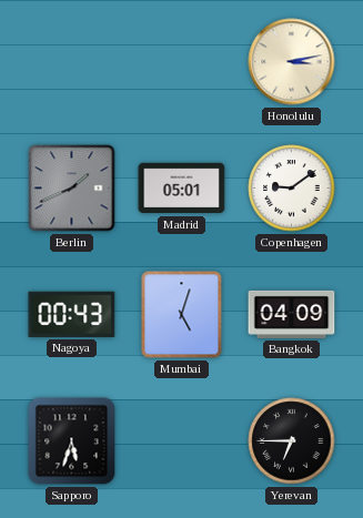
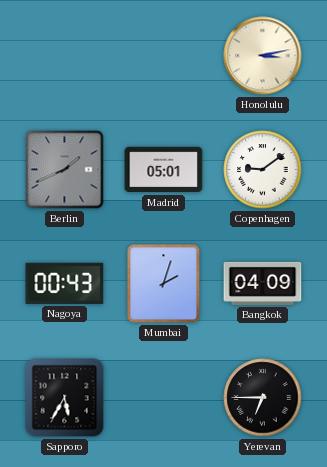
Mumbai: 5:03 -> 2:03 (164, 284)
Sapporo: 5:33 -> 5:35 (65, 398)
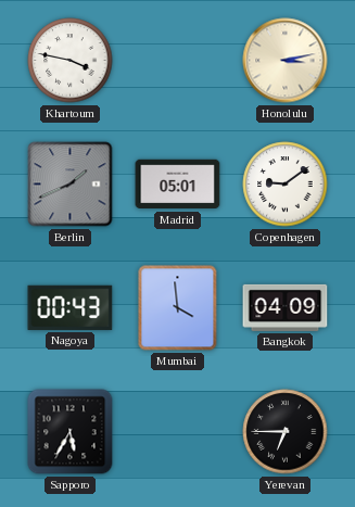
Khartoum: none -> 3:47 (71, 61)
Mumbai: 2:03 -> 3:59 (178, 308)
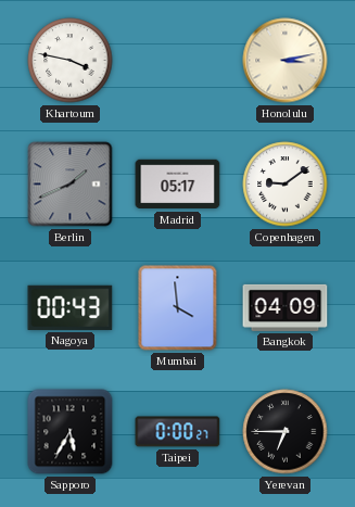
Madrid: 05:01 -> 05:17 (178, 185)
Taipei: none -> 0:00 (178, 432)
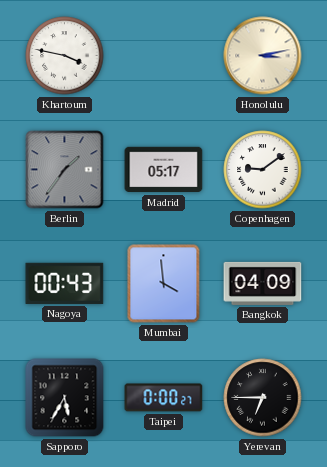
Berlin: 1:41 -> 1:36 (65, 170)
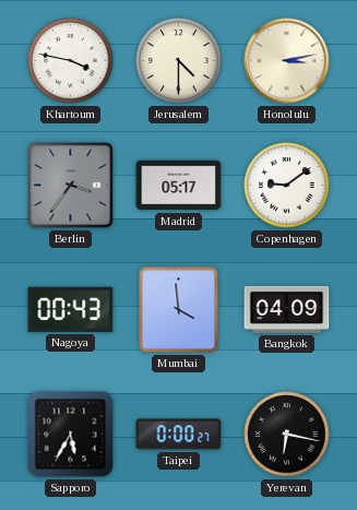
Jerusalem: none -> 4:30 (179, 61)
Berlin: 1:36 -> 3:36 (71, 186)
Yerevan: 6:45 -> 6:17 (287, 435)
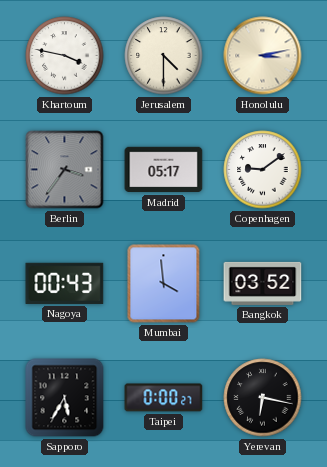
Bangkok: 04:09 -> 03:52 (263, 283)
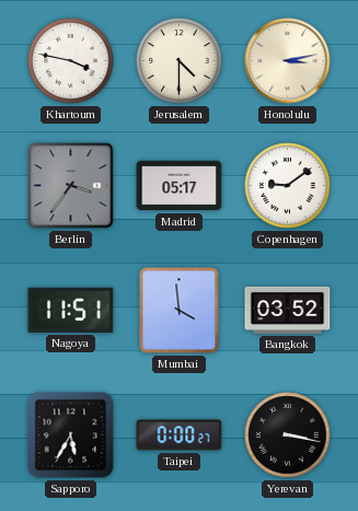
Nagoya: 00:43 -> 11:51 (71, 310)
Yerevan: 6:17 -> 3:17 (288, 435)
